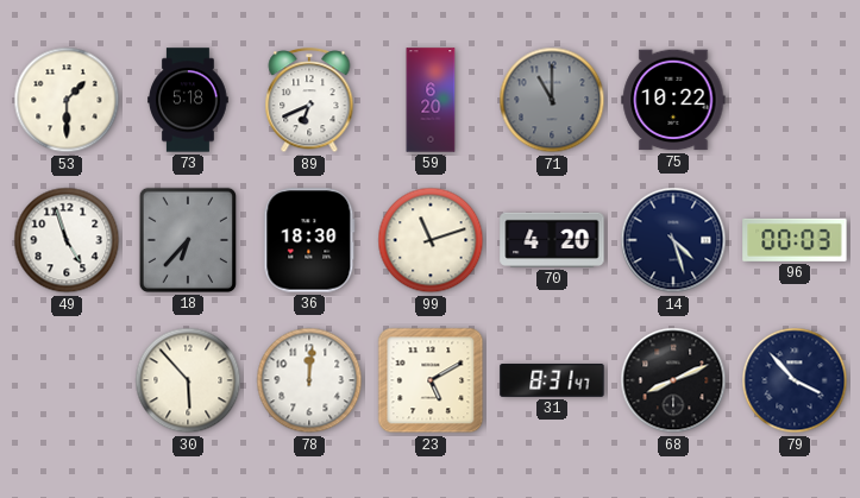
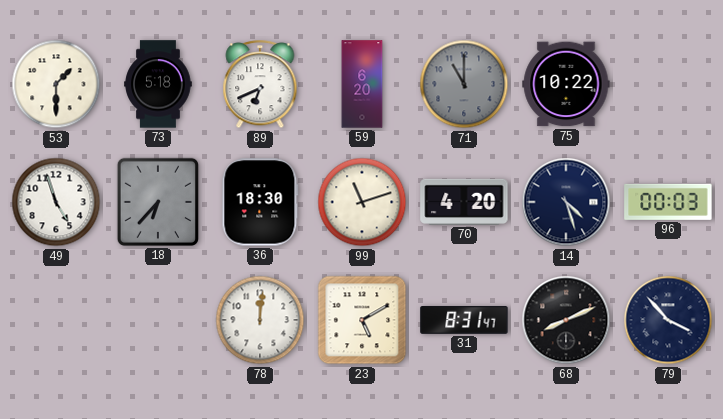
30: 5:53 -> none (188, 380)
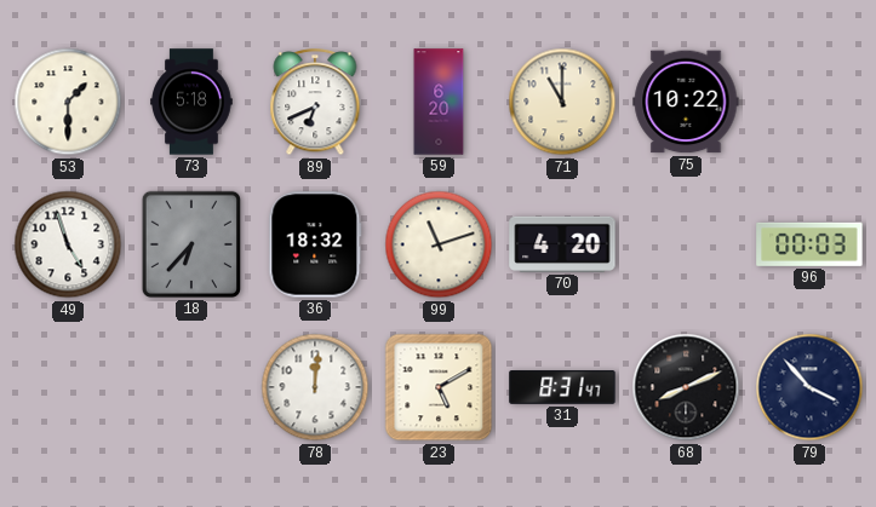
71 dial: grey -> cream (562, 102)
36: 18:30 -> 18:32 (315, 244)
14: 4:27 -> none (566, 202)
